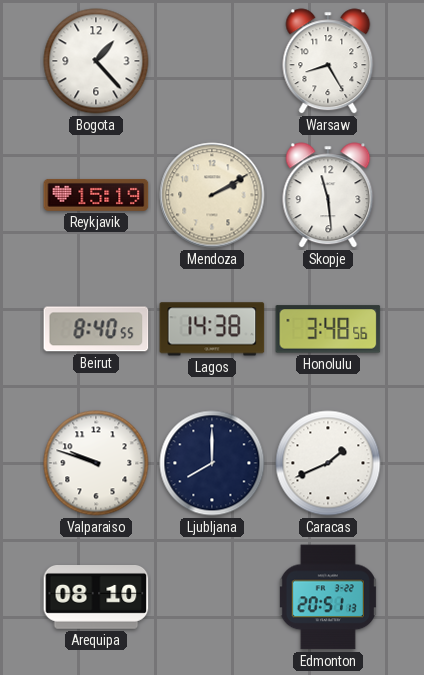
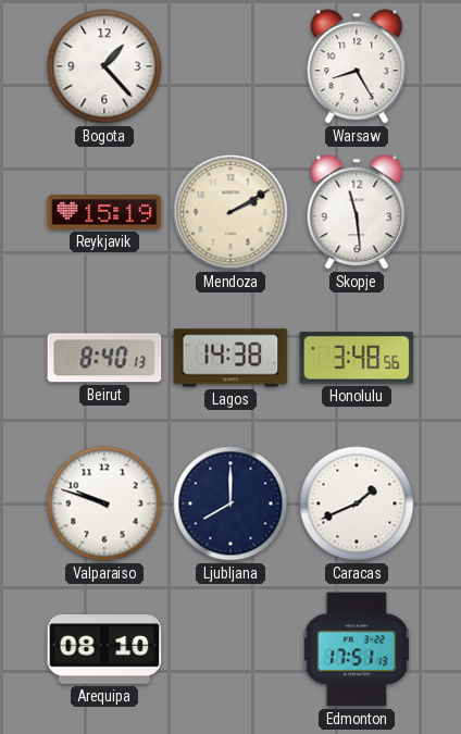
Beirut: 8:40:55 -> 8:40:13 (104, 358)
Edmonton: 20:51 -> 17:51 (357, 649)
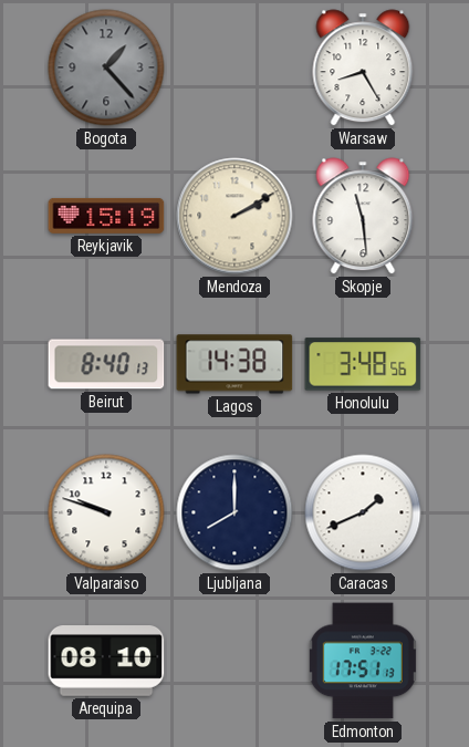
Bogota dial: white -> grey (106, 68)
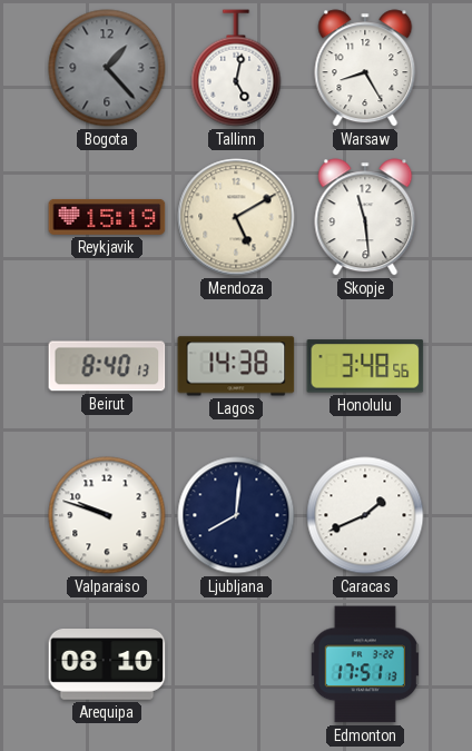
Tallinn: none -> 5:02 (236, 68)
Mendoza: 2:10 -> 5:10 (236, 217)
Ljubljana: 8:00 -> 8:01 (236, 515)
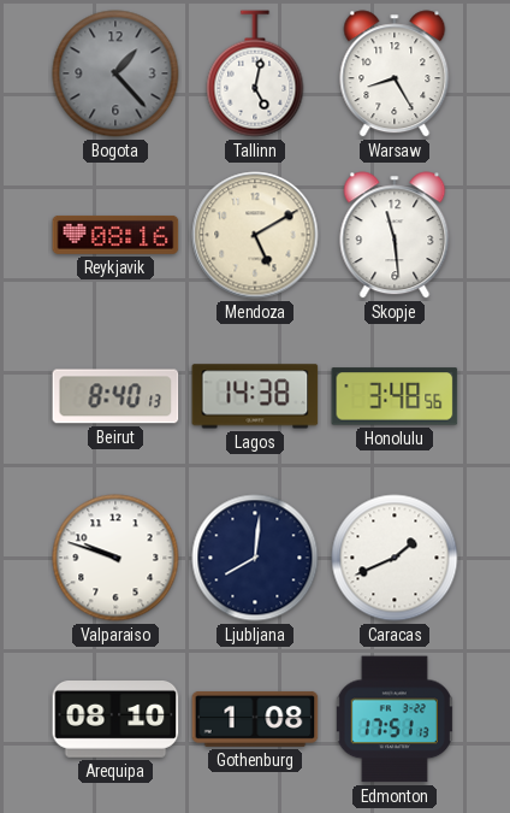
Reykjavik: 15:19 -> 08:16 (115, 235)
Gothenburg: none -> 1:08 (255, 719)
